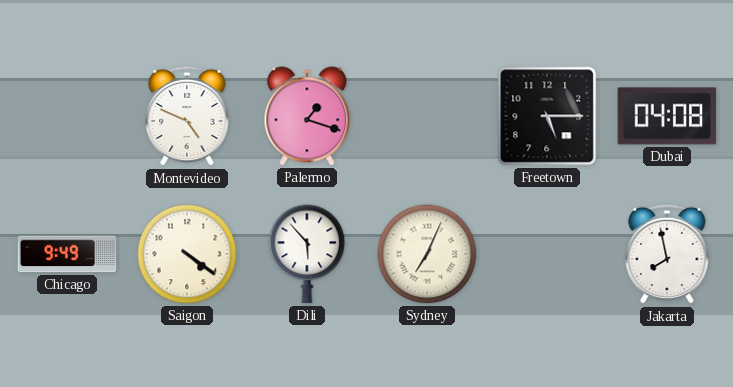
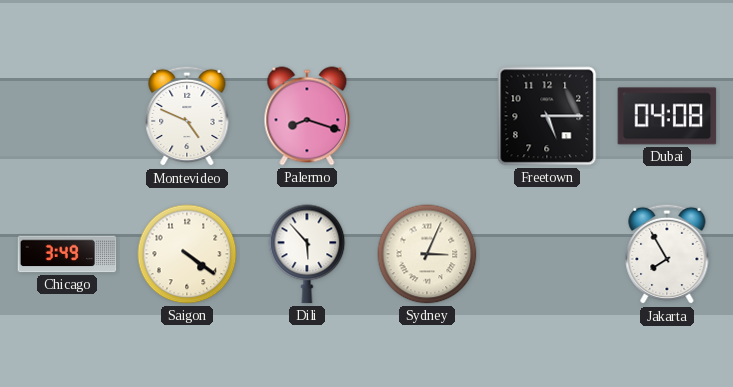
Palermo: 1:18 -> 8:18 (307, 116)
Chicago: 9:49 -> 3:49 (67, 254)
Sydney: 7:04 -> 3:04 (427, 254)
Jakarta: 7:58 -> 7:55 (667, 254)
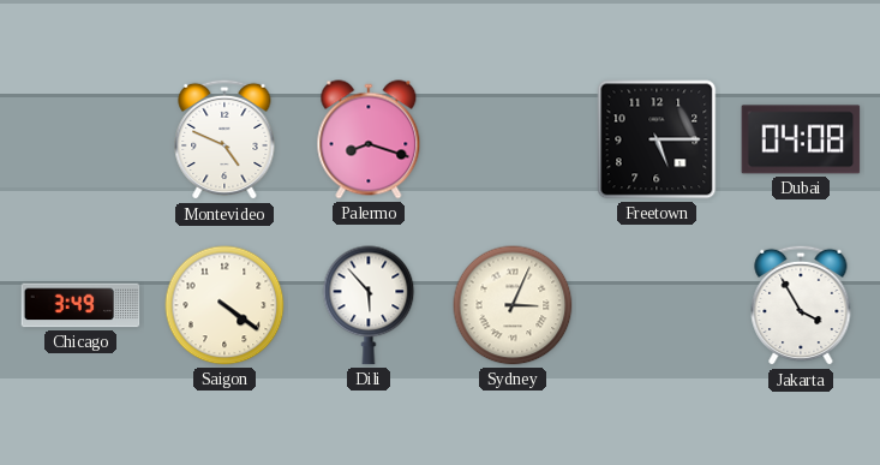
Jakarta: 7:55 -> 3:55 (801, 305)
